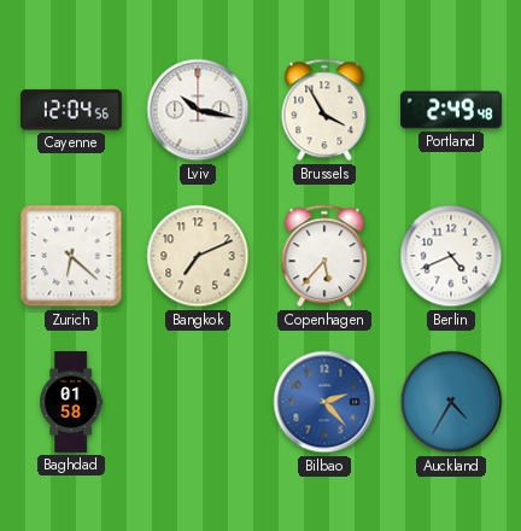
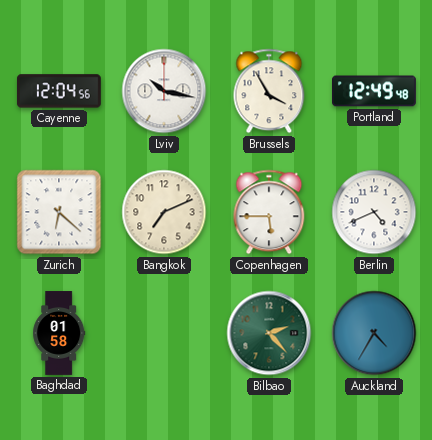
Portland: 2:49 -> 12:49 (375, 91)
Copenhagen: 5:37 -> 5:45 (269, 212)
Bilbao dial: blue -> green (269, 333)
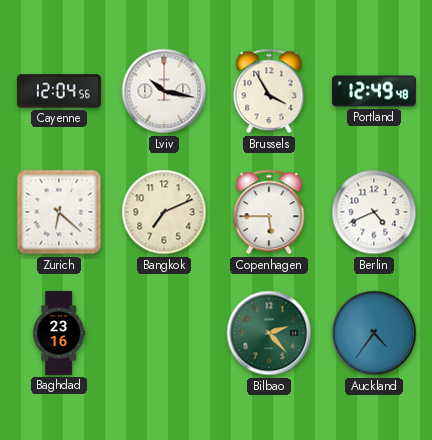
Baghdad: 01:58 -> 23:16 (59, 333)
Auckland: 4:35 -> 4:36 (374, 333)
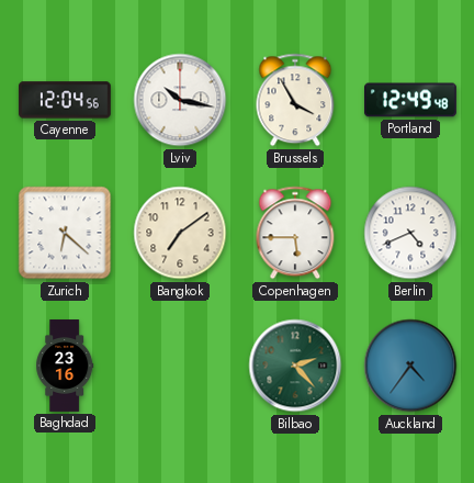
Bangkok: 7:11 -> 7:09 (180, 233)
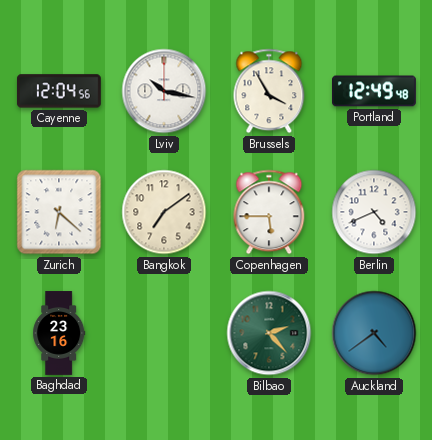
Auckland: 4:36 -> 4:39 (374, 333)
